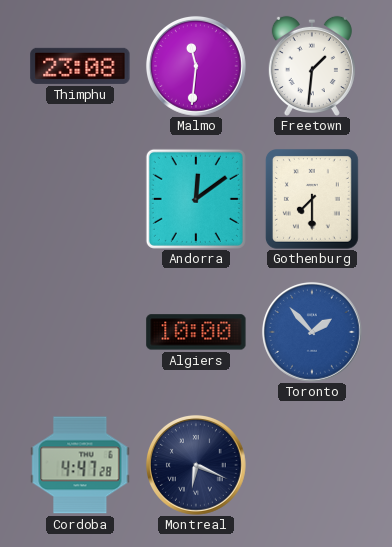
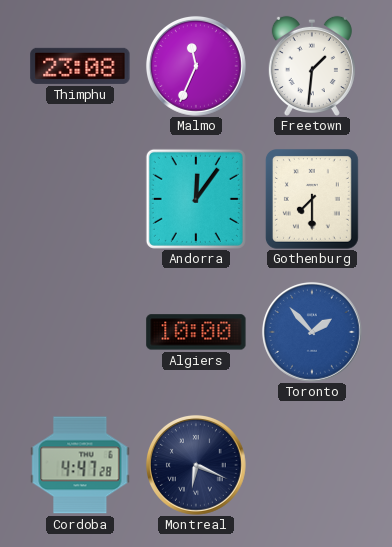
Malmo: 11:31 -> 11:34 (196, 66)
Andorra: 12:09 -> 12:06 (196, 199)
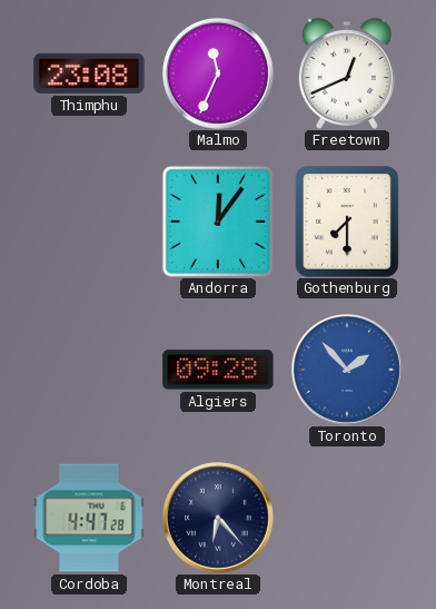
Freetown: 1:31 -> 12:41 (347, 72)
Algiers: 10:00 -> 09:28 (218, 370)
Montreal: 6:19 -> 6:23 (218, 518)
